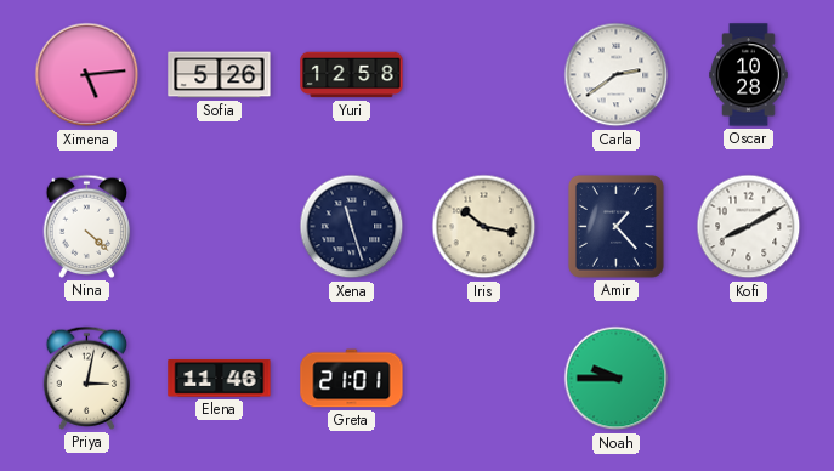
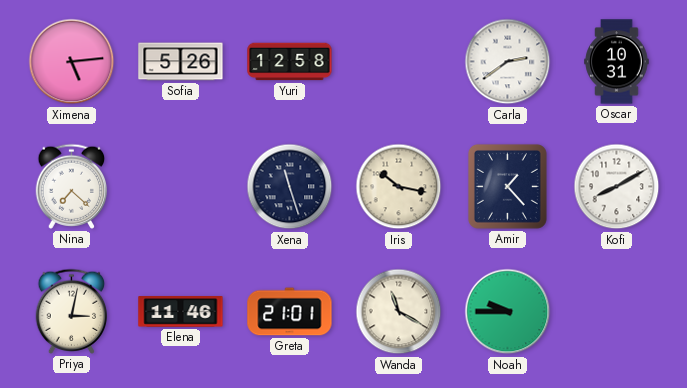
Oscar: 10:28 -> 10:31 (617, 62)
Nina: 4:22 -> 7:22 (72, 186)
Wanda: none -> 11:20 (399, 312)
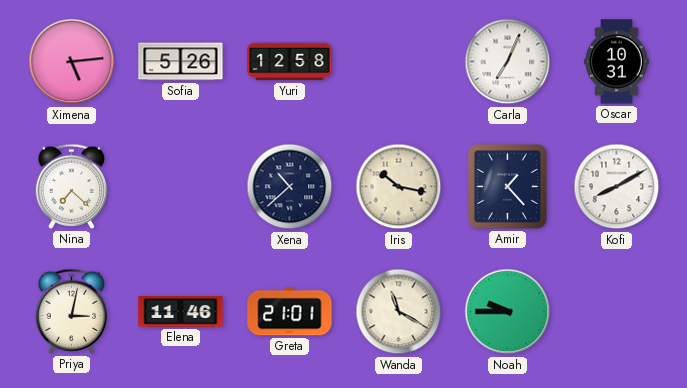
Carla: 2:39 -> 7:04 (508, 62)
Xena: 11:27 -> 10:38 (290, 187)
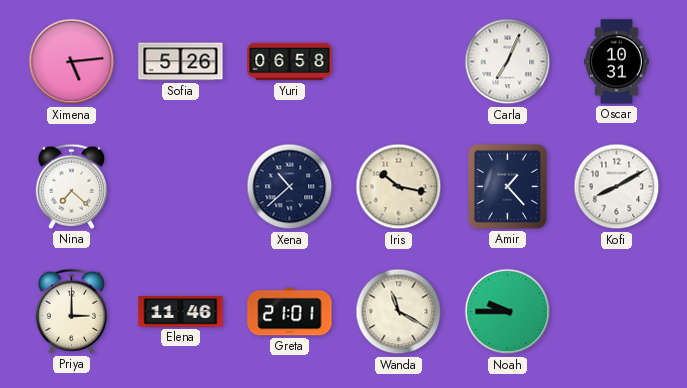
Yuri: 12:58 -> 06:58 (290, 62)
Priya: 3:02 -> 3:00 (72, 311)
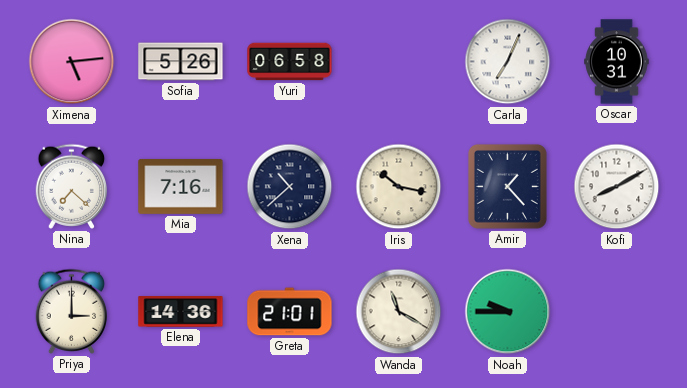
Mia: none -> 7:16 (181, 186)
Elena: 11:46 -> 14:36 (181, 312)
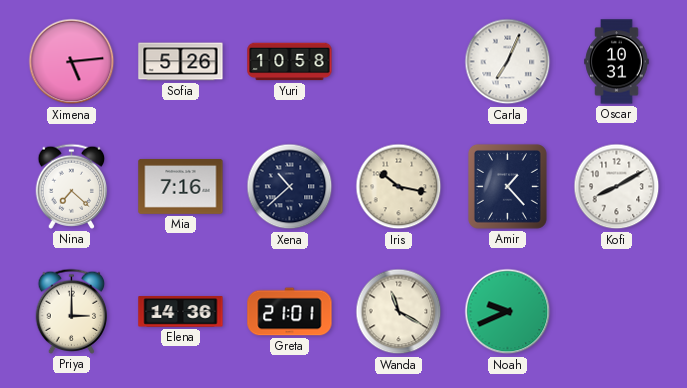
Yuri: 06:58 -> 10:58 (290, 62)
Noah: 9:45 -> 9:41 (508, 312)
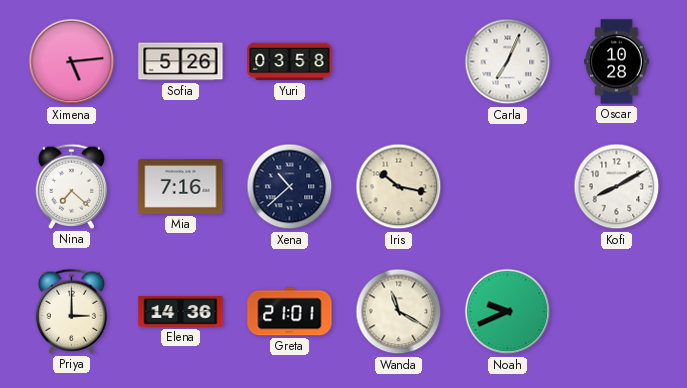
Yuri: 10:58 -> 03:58 (290, 62)
Oscar: 10:31 -> 10:28 (617, 62)
Amir: 1:23 -> none (507, 186)
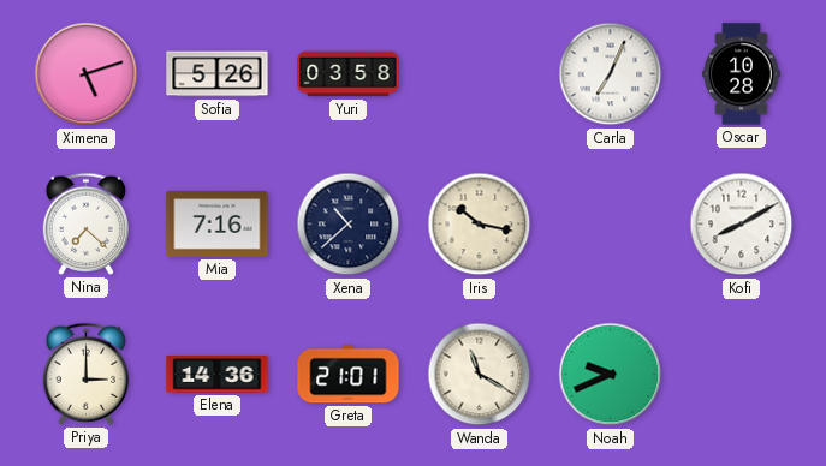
Ximena: 5:14 -> 5:12 (87, 74)
